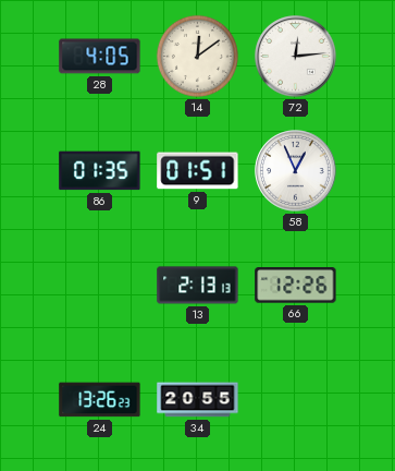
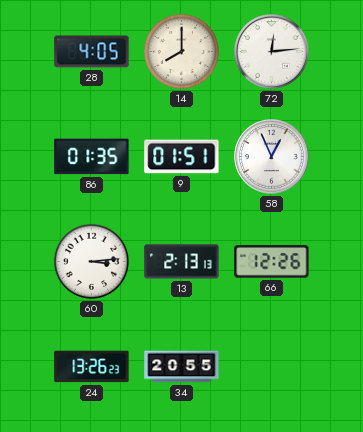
14: 12:09 -> 8:00 (181, 51)
60: none -> 3:14 (91, 261)
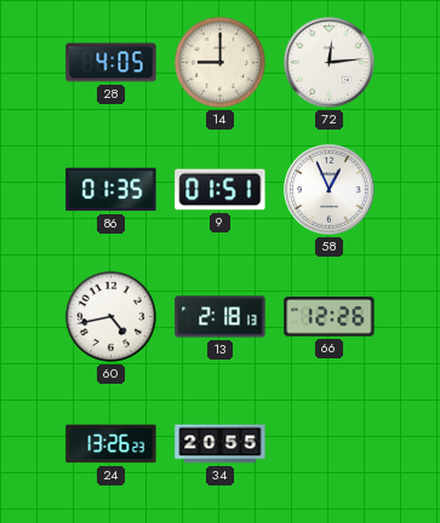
14: 8:00 -> 9:00 (219, 62)
60: 3:14 -> 4:43 (110, 316)
13: 2:13 -> 2:18 (221, 317)
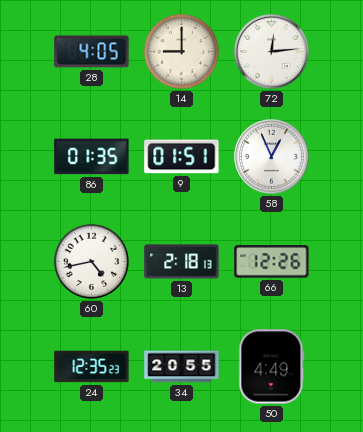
24: 13:26 -> 12:35 (92, 367)
50: none -> 4:49 (272, 367)
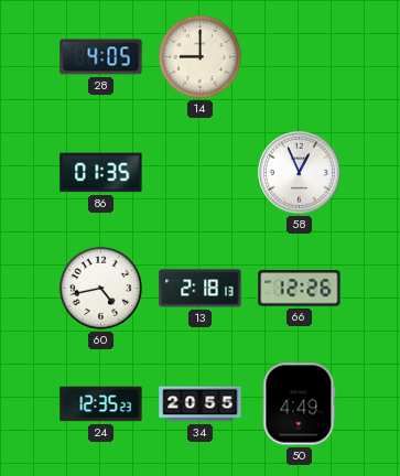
72: 12:14 -> none (272, 52)
9: 01:51 -> none (182, 157)
